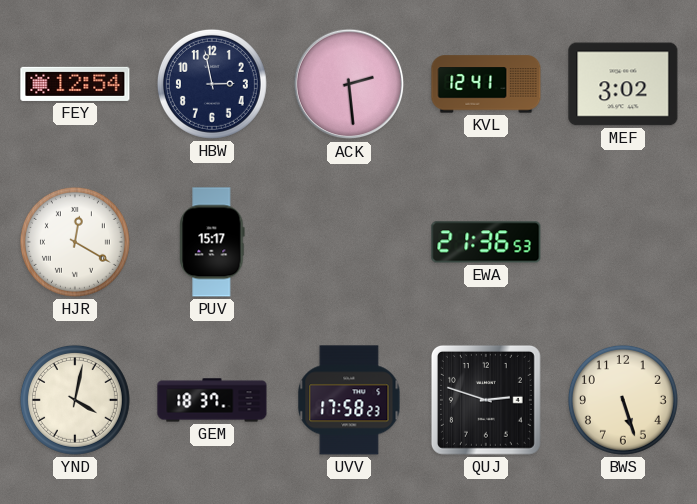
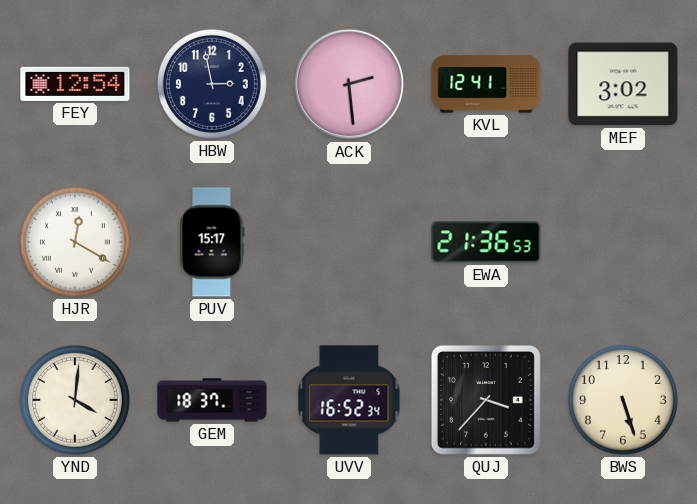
YND: 4:02 -> 4:01 (75, 400)
UVV: 17:58 -> 16:52 (349, 400)
QUJ: 2:48 -> 3:37 (486, 400)
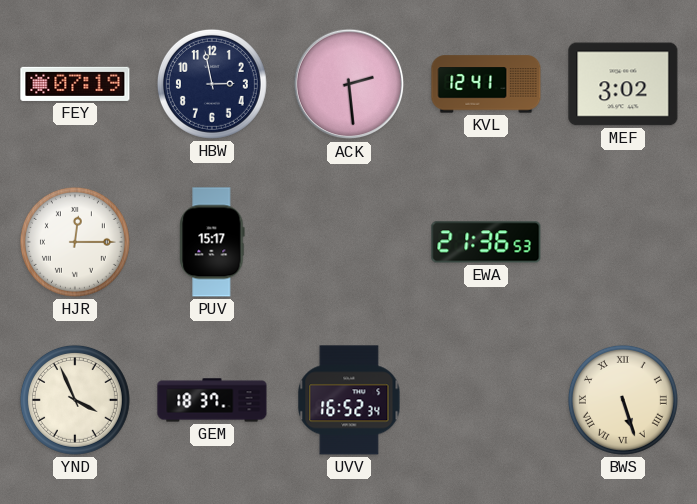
FEY: 12:54 -> 07:19 (75, 84)
HJR: 12:20 -> 12:15 (75, 242)
YND: 4:01 -> 3:56 (75, 400)
QUJ: 3:37 -> none (486, 400)
BWS numerals: Arabic -> Roman (623, 400)
